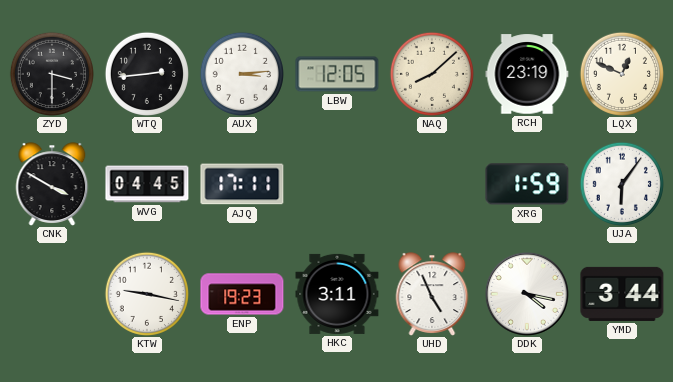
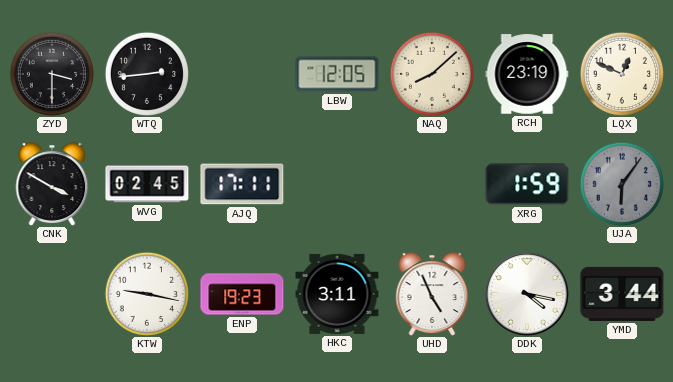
AUX: 3:14 -> none (242, 74)
WVG: 04:45 -> 02:45 (147, 184)
UJA dial: white -> grey (622, 184)
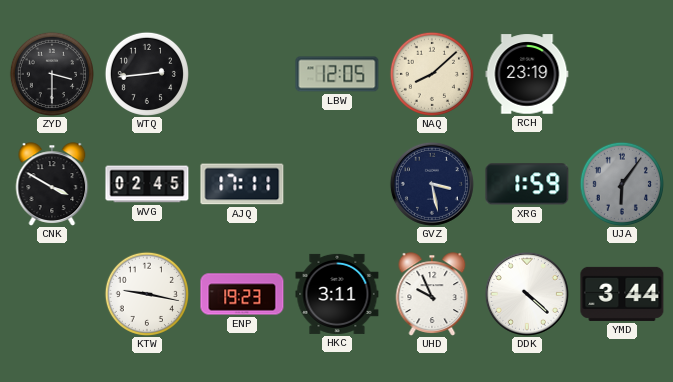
LQX: 12:49 -> none (622, 74)
GVZ: none -> 3:28 (432, 184)
UHD: 4:56 -> 9:56 (432, 294)
DDK: 4:17 -> 4:22 (527, 294)
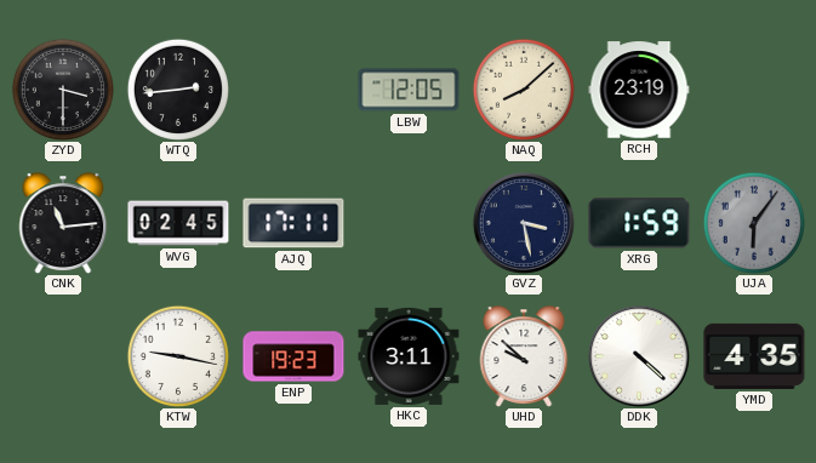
CNK: 3:50 -> 11:14 (63, 223)
UHD: 9:56 -> 9:52 (524, 356)
YMD: 3:44 -> 4:35 (754, 356)
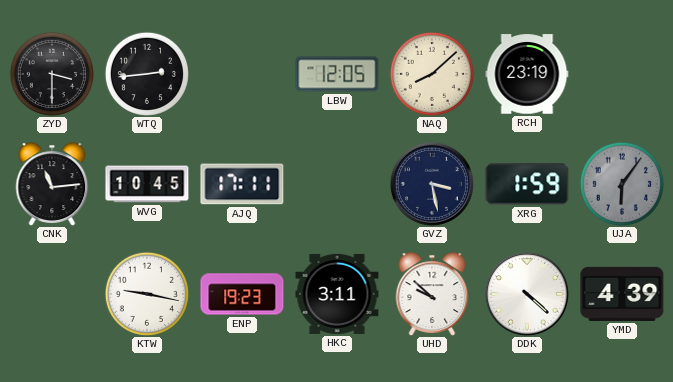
WVG: 02:45 -> 10:45 (147, 184)
YMD: 4:35 -> 4:39 (622, 294)
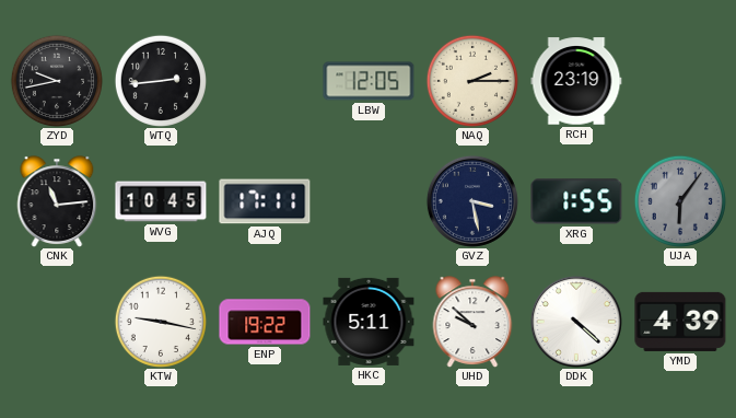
ZYD: 3:30 -> 9:43 (57, 81)
NAQ: 8:08 -> 2:15 (472, 81)
XRG: 1:59 -> 1:55 (576, 201)
ENP: 19:23 -> 19:22 (265, 322)
HKC: 3:11 -> 5:11 (369, 322)
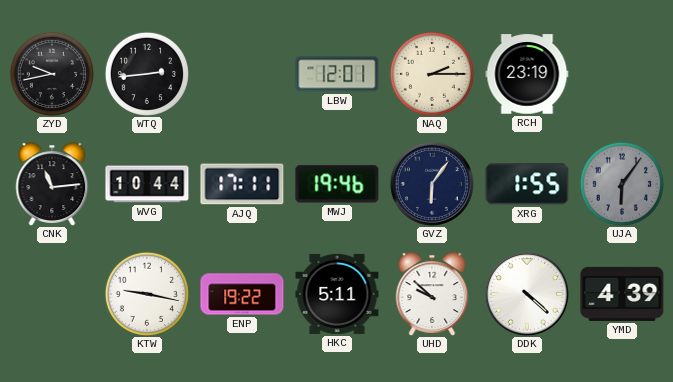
LBW: 12:05 -> 12:01 (337, 74)
WVG: 10:45 -> 10:44 (147, 184)
MWJ: none -> 19:46 (337, 184)
GVZ: 3:28 -> 6:06 (432, 184)
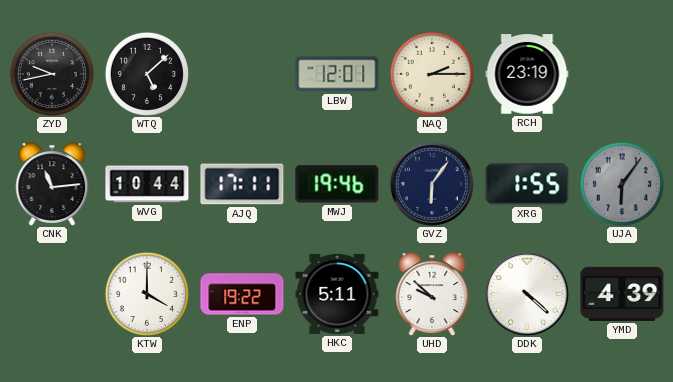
WTQ: 2:44 -> 5:08 (147, 74)
KTW: 9:17 -> 4:00 (147, 294)
